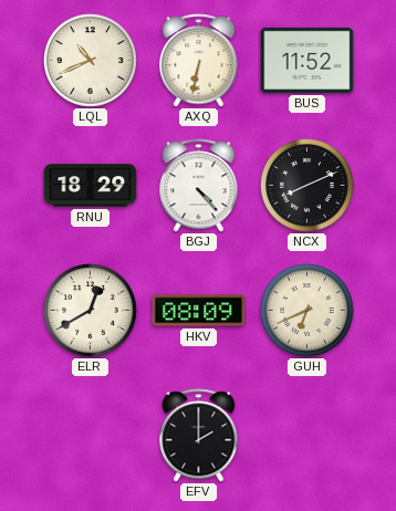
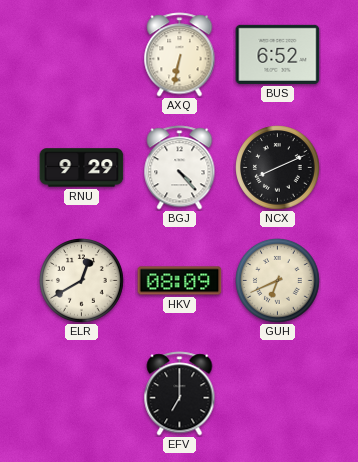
LQL: 10:41 -> none (91, 61)
BUS: 11:52 -> 6:52 (278, 54)
RNU: 18:29 -> 9:29 (82, 168)
EFV: 2:00 -> 7:00 (180, 394)
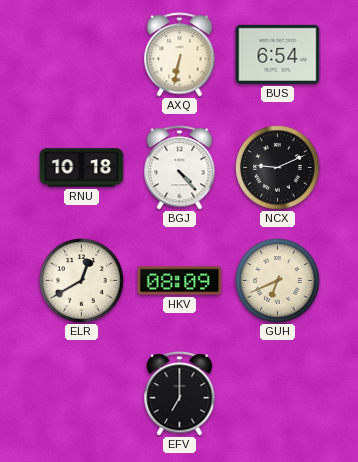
BUS: 6:52 -> 6:54 (278, 54)
RNU: 9:29 -> 10:18 (82, 168)
NCX: 8:11 -> 9:11 (278, 168)
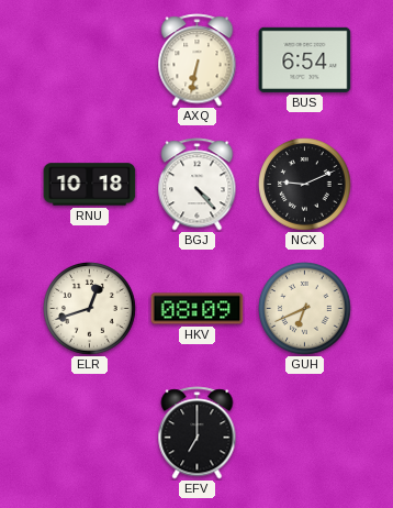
ELR: 12:40 -> 12:42 (90, 309)
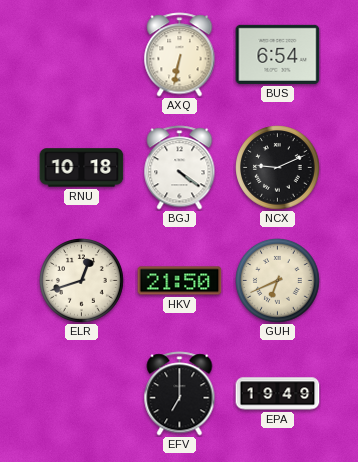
BGJ: 4:23 -> 4:21 (180, 168)
HKV: 08:09 -> 21:50 (180, 281)
EPA: none -> 19:49 (278, 394)
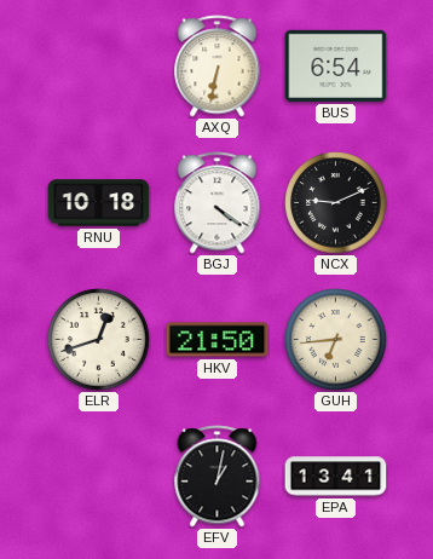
GUH: 6:41 -> 6:44 (336, 340)
EFV: 7:00 -> 1:02 (218, 477)
EPA: 19:49 -> 13:41 (336, 477)
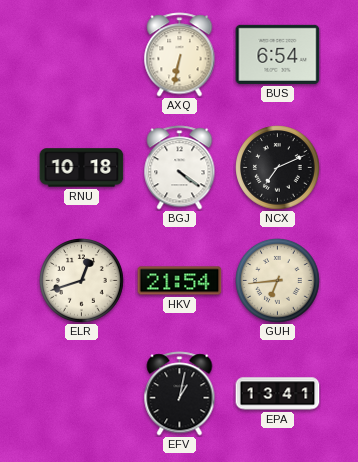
NCX: 9:11 -> 7:11 (278, 168)
HKV: 21:50 -> 21:54 (180, 281)
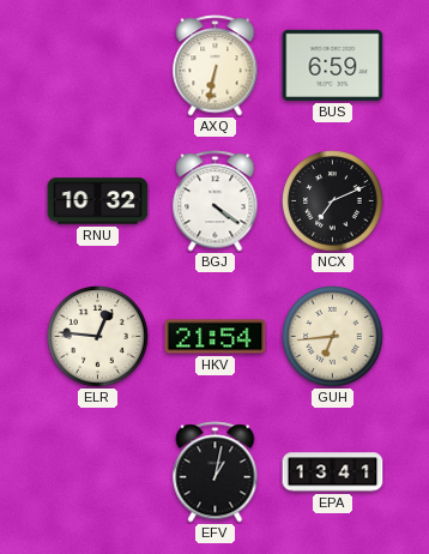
BUS: 6:54 -> 6:59 (333, 65)
RNU: 10:18 -> 10:32 (98, 201)
ELR: 12:42 -> 12:46 (98, 337)
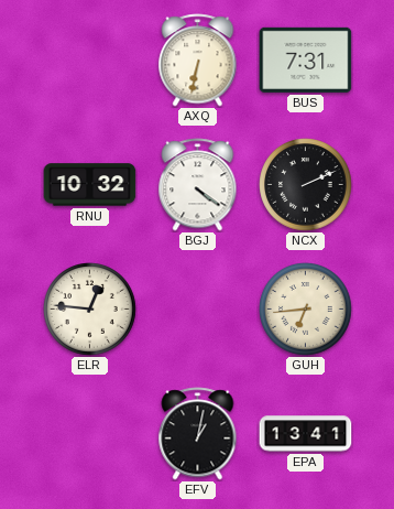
BUS: 6:59 -> 7:31 (306, 59)
NCX: 7:11 -> 2:11 (306, 185)
HKV: 21:54 -> none (216, 337)
